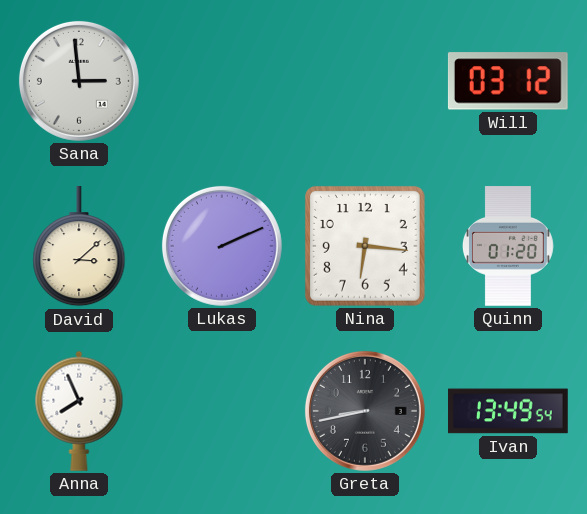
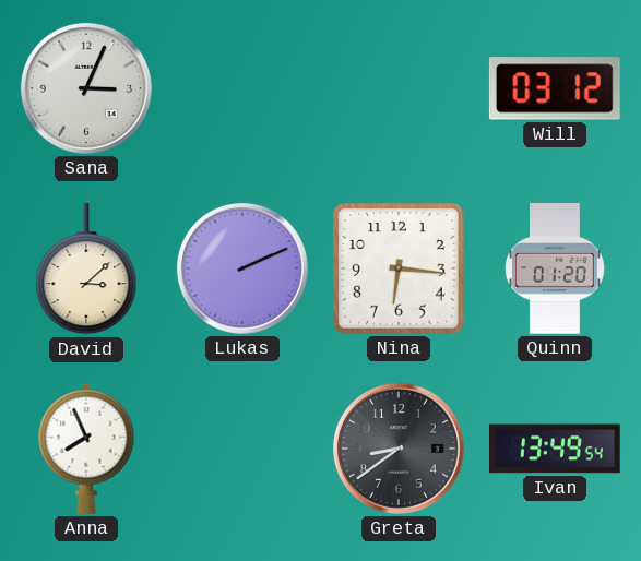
Sana: 2:59 -> 3:04 (86, 88)
Greta: 8:43 -> 8:39 (399, 449)
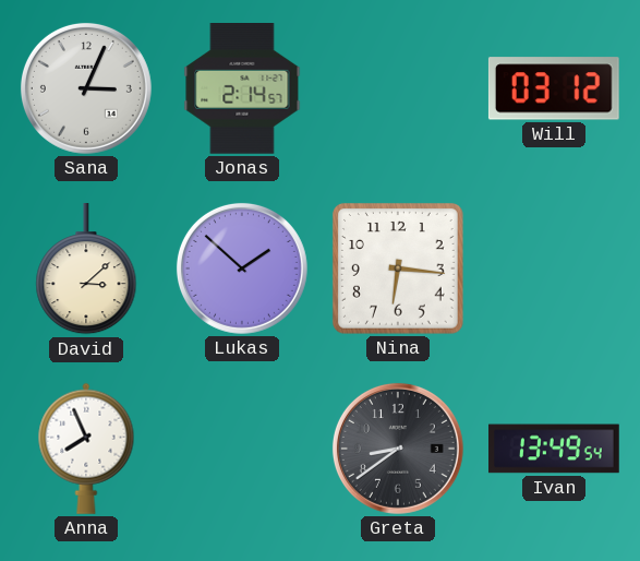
Jonas: none -> 2:14 (242, 89)
Lukas: 2:11 -> 1:52 (242, 268)
Quinn: 01:20 -> none (556, 268)
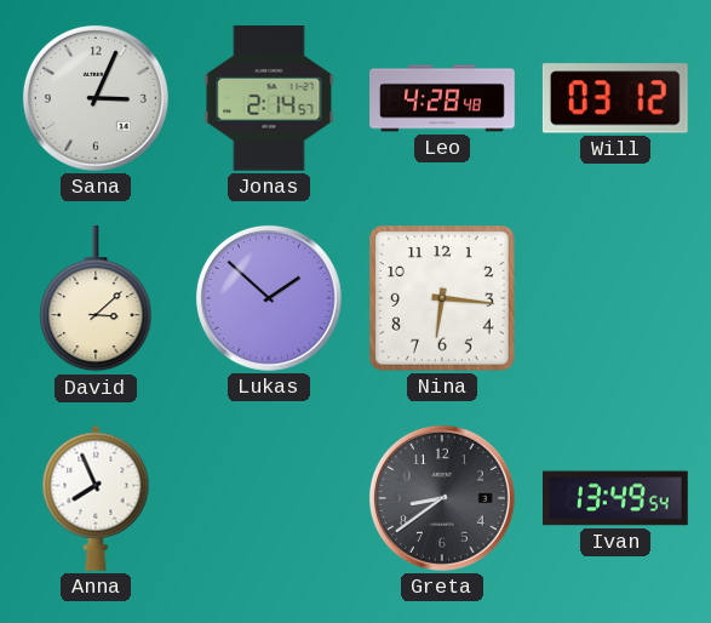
Leo: none -> 4:28 (442, 98)
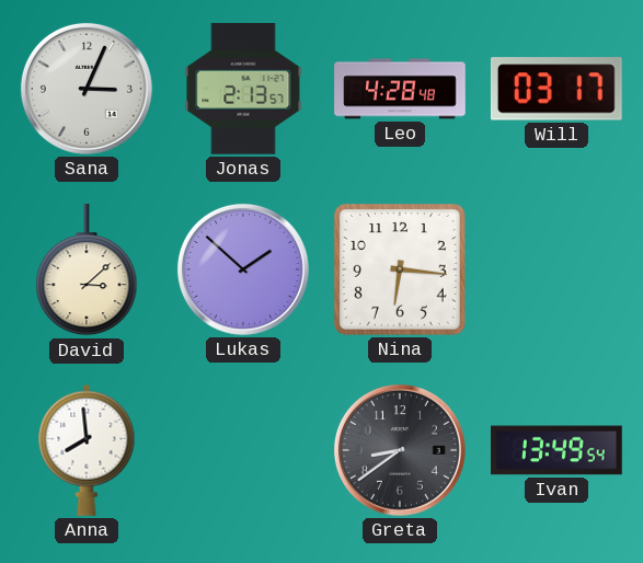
Jonas: 2:14 -> 2:13 (243, 90)
Will: 03:12 -> 03:17 (556, 89)
Anna: 7:56 -> 7:59 (87, 450)
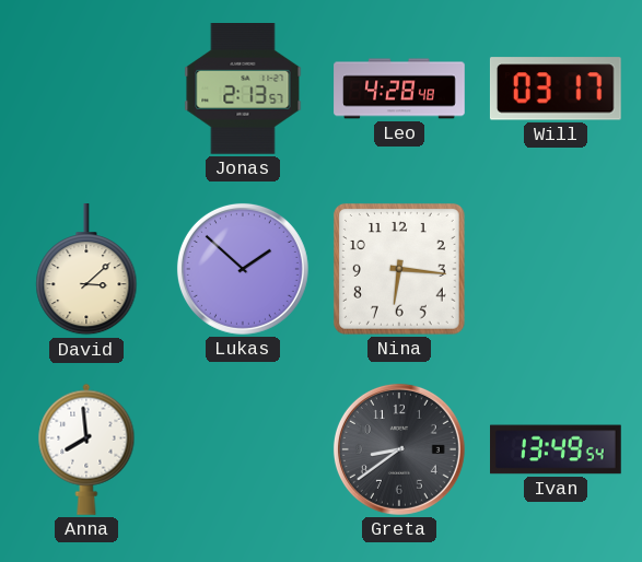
Sana: 3:04 -> none (87, 89)
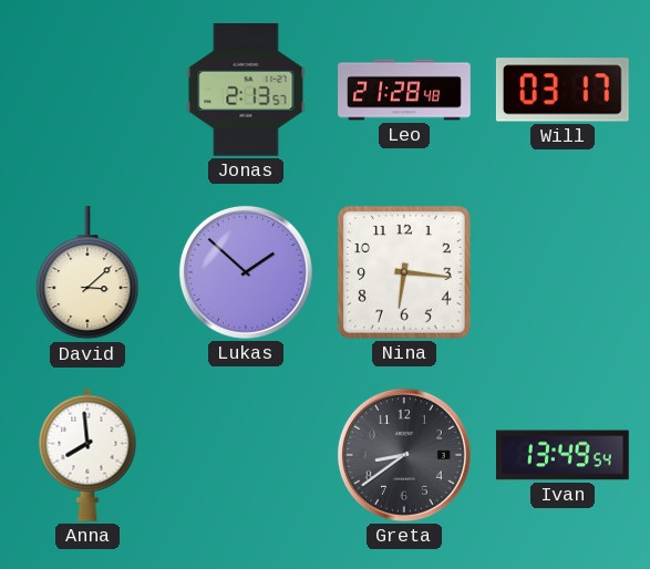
Leo: 4:28 -> 21:28 (404, 90)
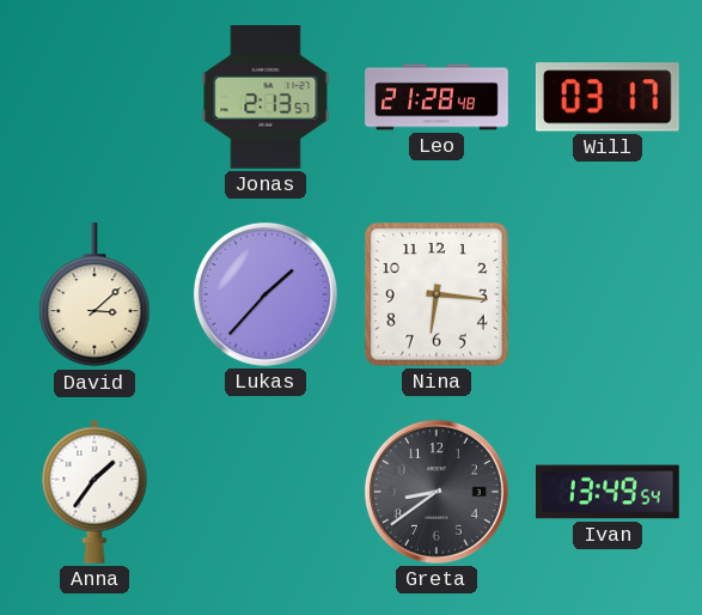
Lukas: 1:52 -> 1:37 (265, 294)
Anna: 7:59 -> 1:36 (94, 492)
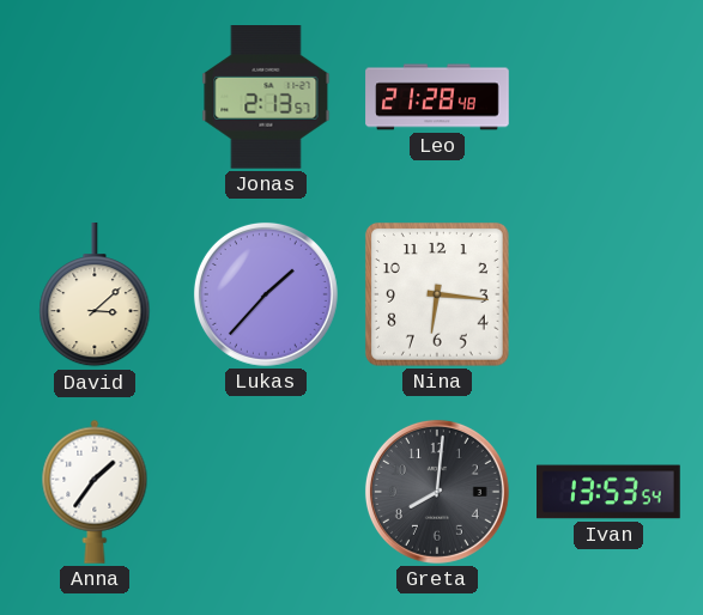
Will: 03:17 -> none (608, 97)
Greta: 8:39 -> 8:01 (437, 492)
Ivan: 13:49 -> 13:53 (608, 492)
